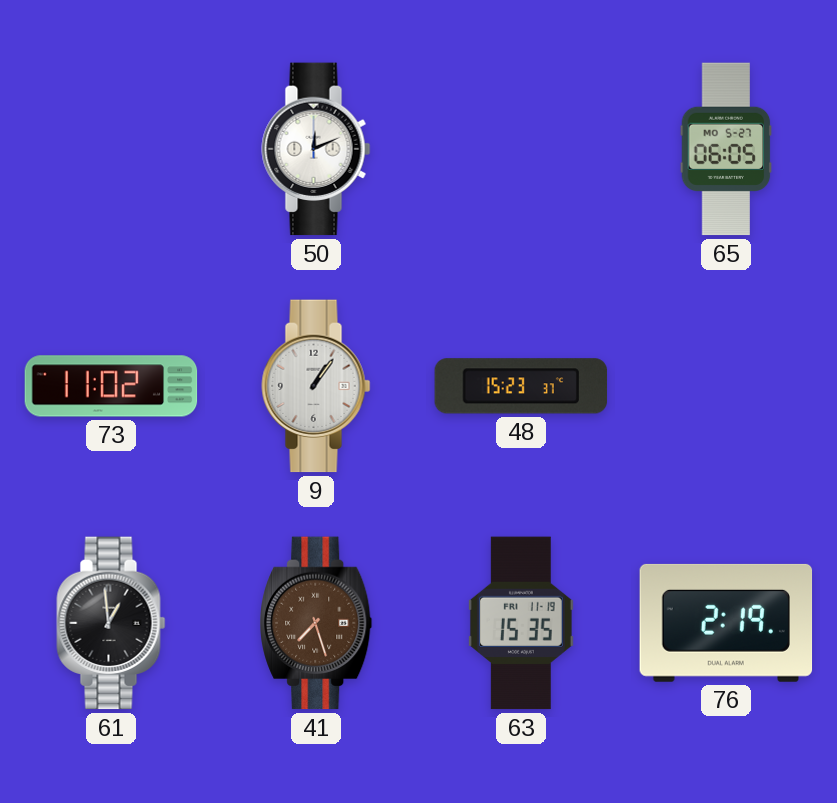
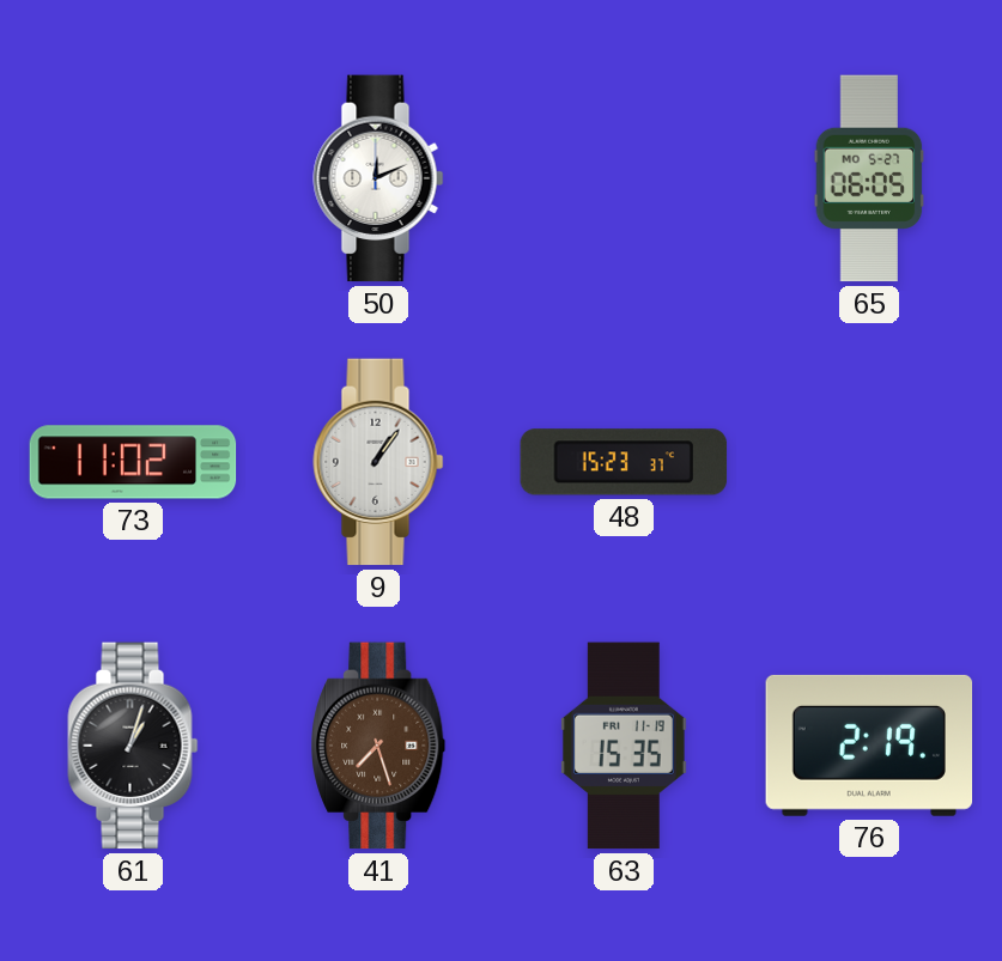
61: 12:59 -> 1:03 (133, 746)
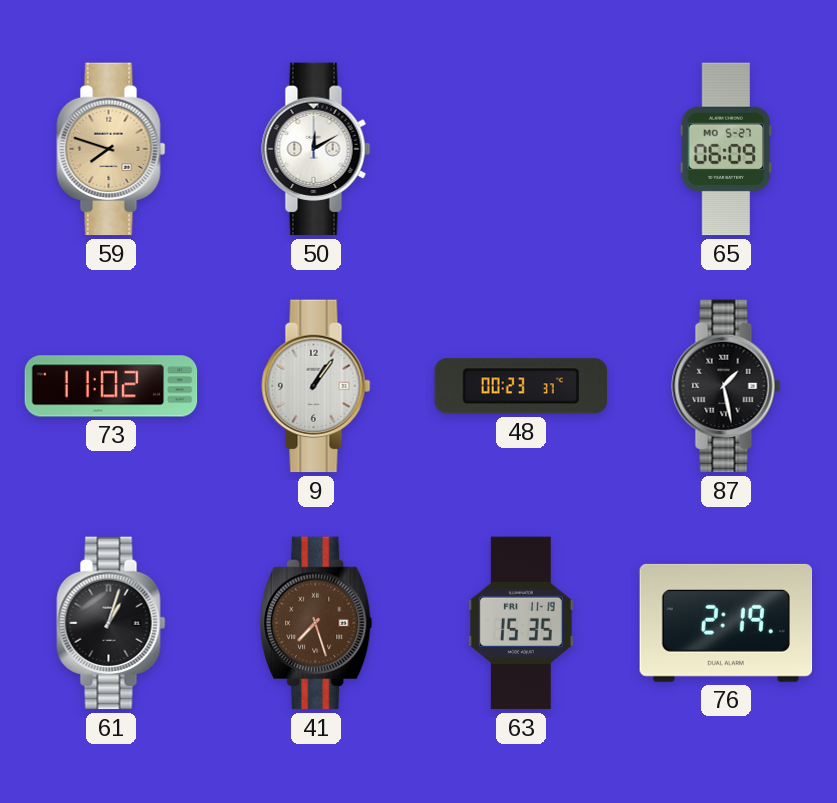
59: none -> 7:48 (111, 149)
50: 12:11 -> 12:10 (316, 149)
65: 06:05 -> 06:09 (726, 149)
48: 15:23 -> 00:23 (521, 386)
87: none -> 1:28 (726, 386)
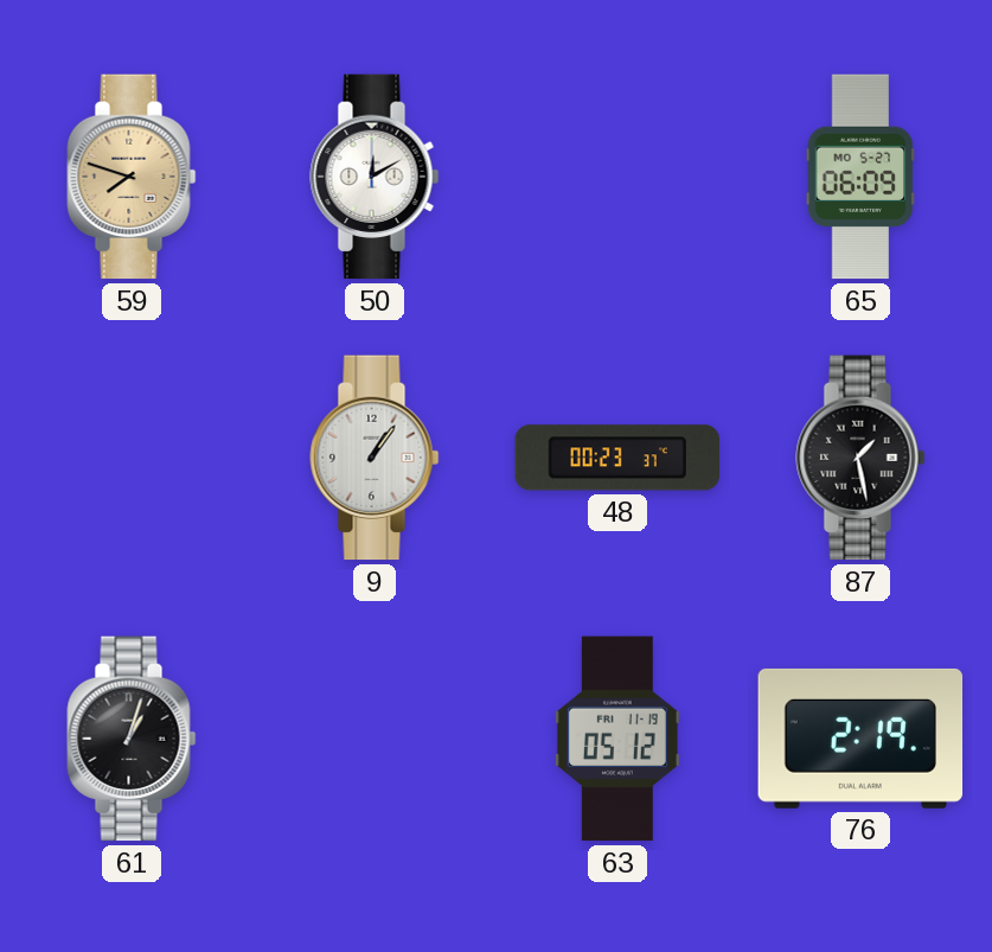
73: 11:02 -> none (111, 386)
41: 7:27 -> none (316, 623)
63: 15:35 -> 05:12 (617, 739)
